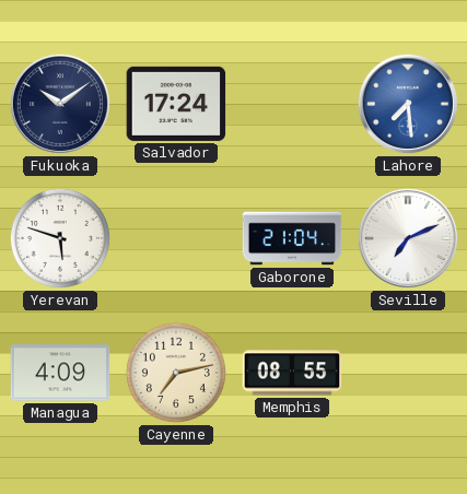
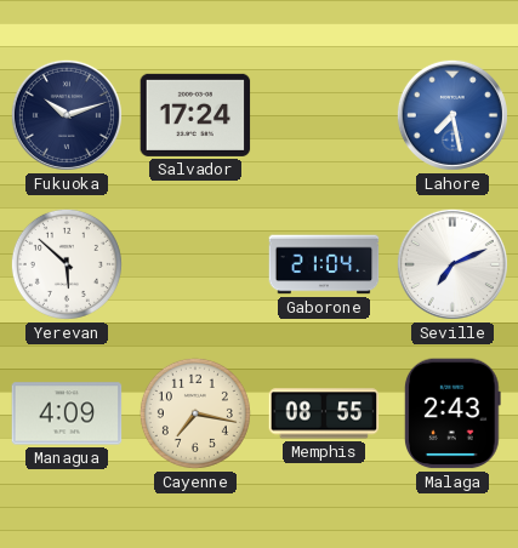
Fukuoka: 10:09 -> 10:12 (67, 115)
Lahore: 7:29 -> 7:28 (452, 115)
Yerevan: 5:48 -> 5:52 (67, 264)
Cayenne: 7:13 -> 7:17 (195, 413)
Malaga: none -> 2:43 (452, 413)
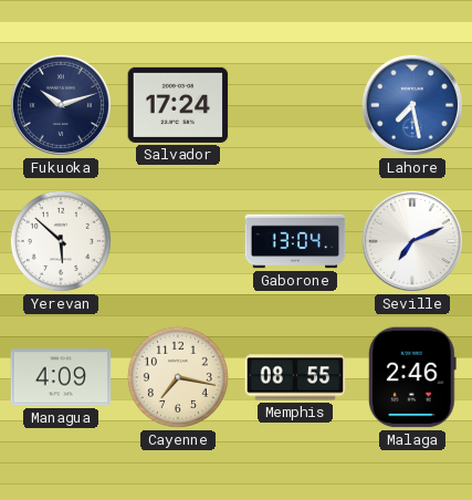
Gaborone: 21:04 -> 13:04 (295, 241)
Malaga: 2:43 -> 2:46 (412, 377)
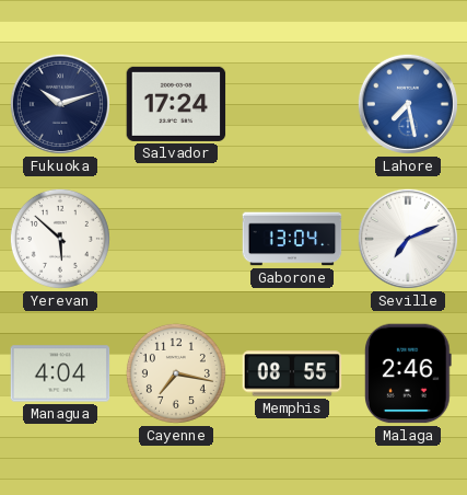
Managua: 4:09 -> 4:04 (60, 373)
